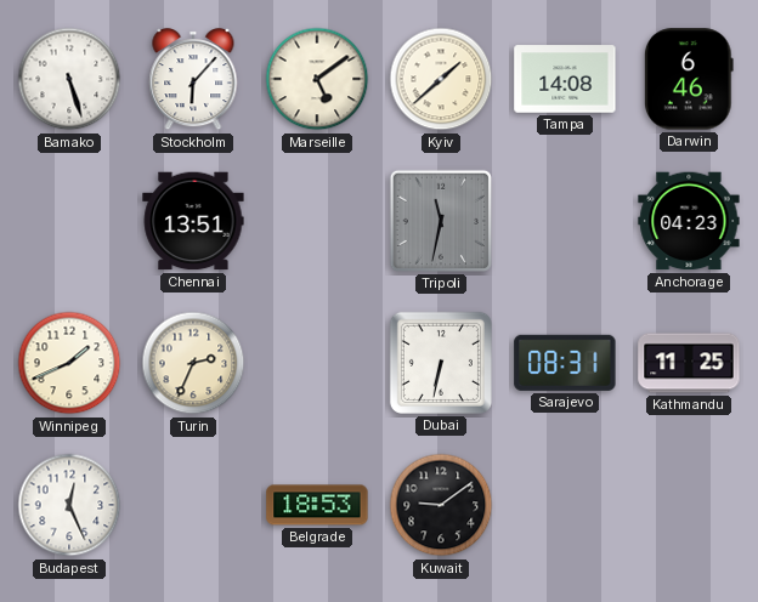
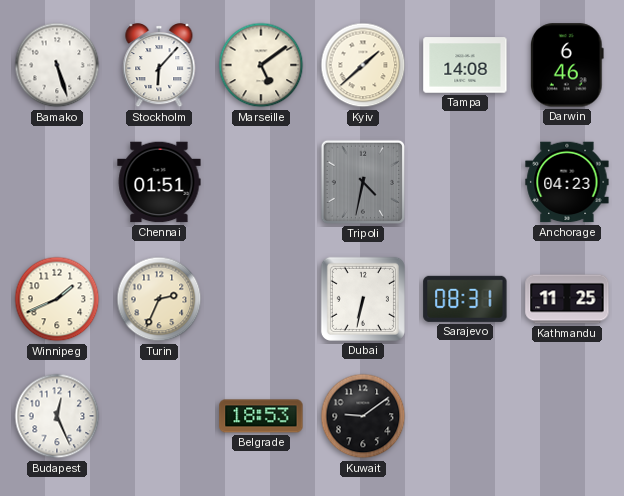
Chennai: 13:51 -> 01:51 (159, 182)
Tripoli: 11:32 -> 4:32 (363, 182)
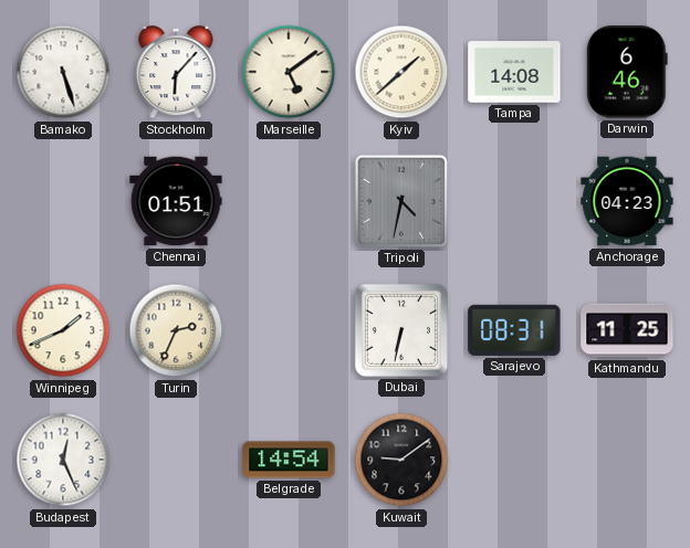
Belgrade: 18:53 -> 14:54 (289, 460)
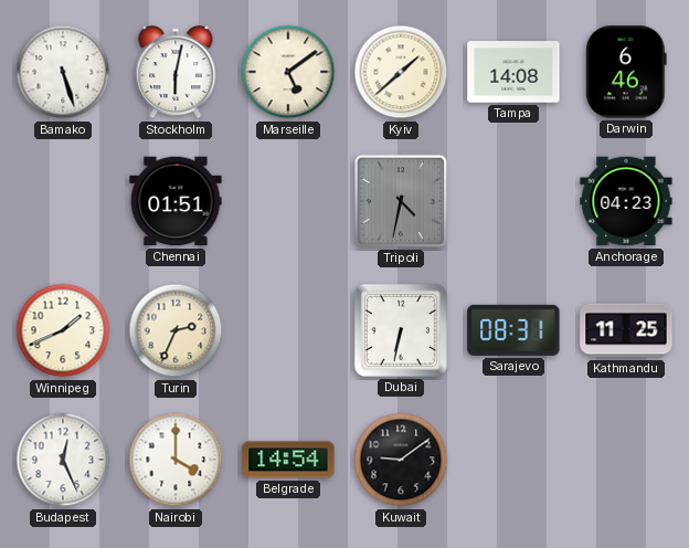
Stockholm: 6:07 -> 6:02 (176, 73)
Nairobi: none -> 4:00 (176, 460)
